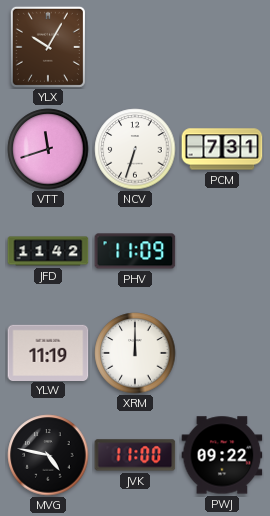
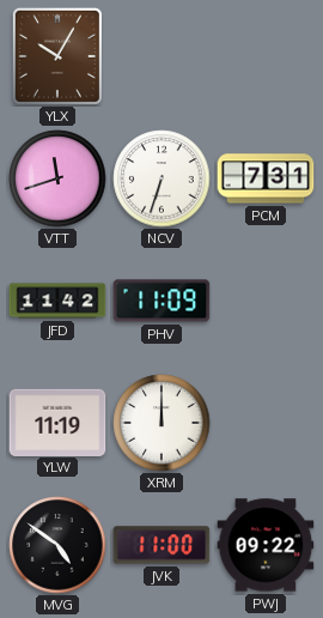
MVG: 4:47 -> 4:51 (57, 545)
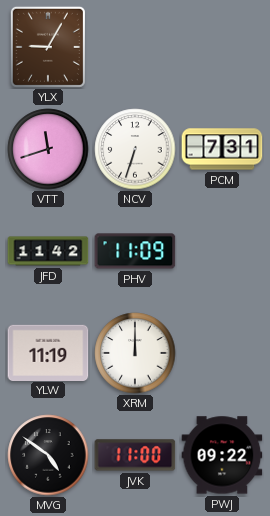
YLX: 10:05 -> 9:05 (48, 47)
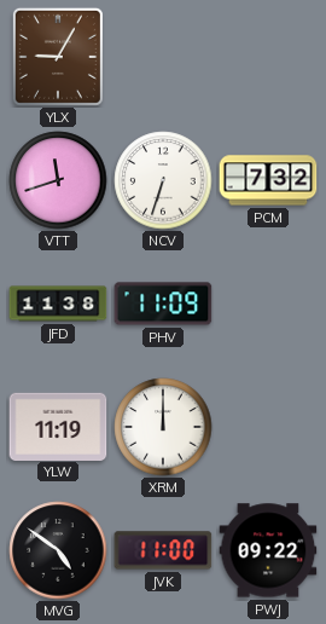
PCM: 7:31 -> 7:32 (268, 180)
JFD: 11:42 -> 11:38 (58, 304)
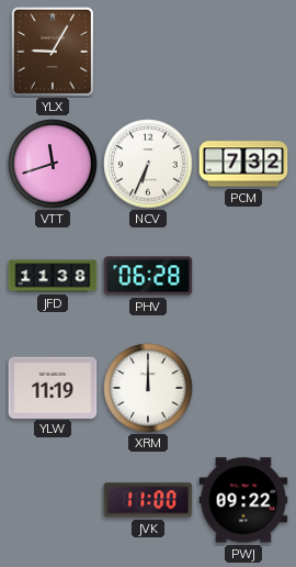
NCV: 6:33 -> 6:34 (148, 164)
PHV: 11:09 -> 06:28 (148, 276)
MVG: 4:51 -> none (58, 550)
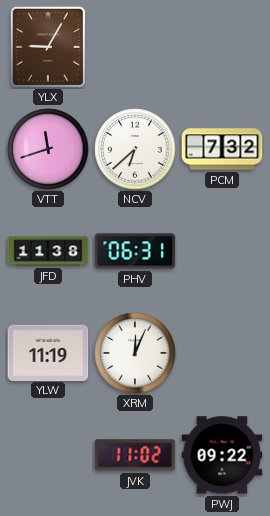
NCV: 6:34 -> 6:38 (135, 149)
PHV: 06:28 -> 06:31 (135, 251)
XRM: 12:00 -> 12:04 (135, 353)
JVK: 11:00 -> 11:02 (135, 455)
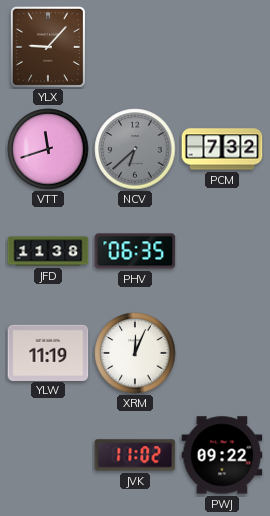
YLX: 9:05 -> 9:07 (48, 47)
NCV dial: white -> grey (135, 149)
PHV: 06:31 -> 06:35 (135, 251)
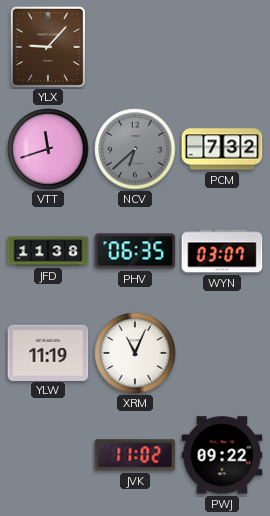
WYN: none -> 03:07 (222, 251)
XRM: 12:04 -> 11:04 (135, 353)
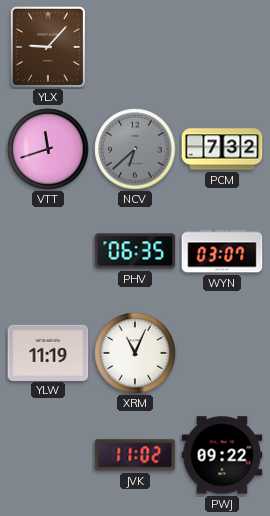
JFD: 11:38 -> none (48, 251)
